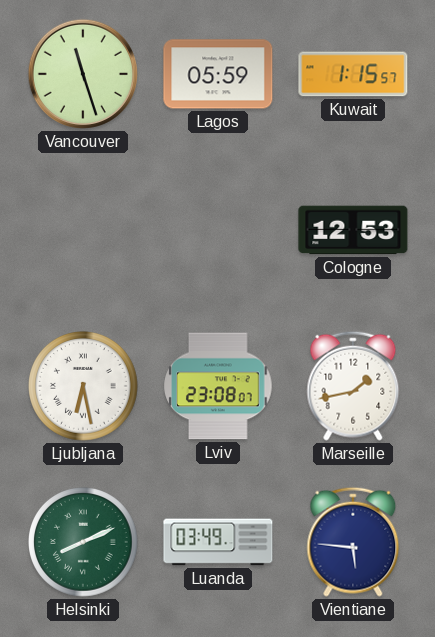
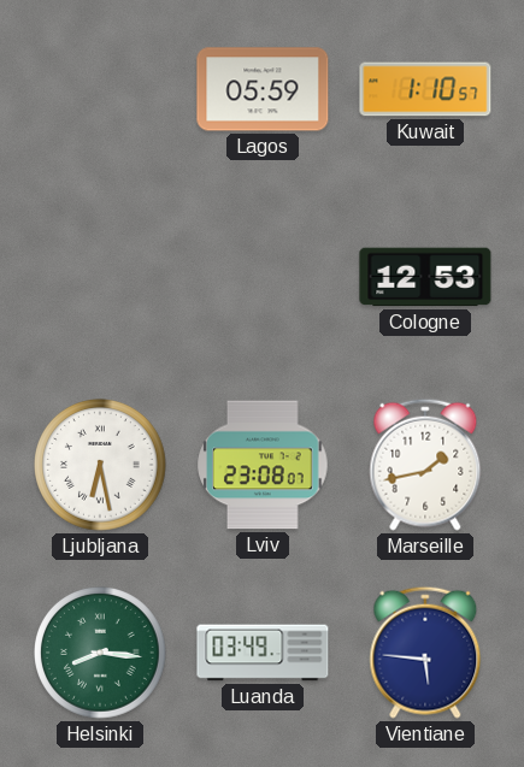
Vancouver: 11:27 -> none (83, 74)
Kuwait: 1:15 -> 1:10 (425, 89)
Helsinki: 8:11 -> 8:16 (101, 654)
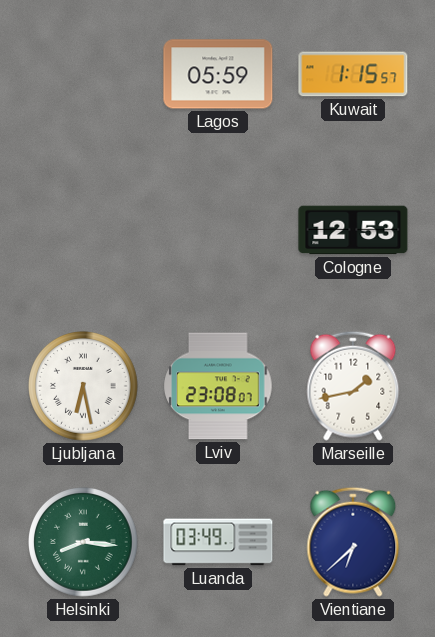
Kuwait: 1:10 -> 1:15 (353, 74)
Vientiane: 5:46 -> 6:38 (353, 542)
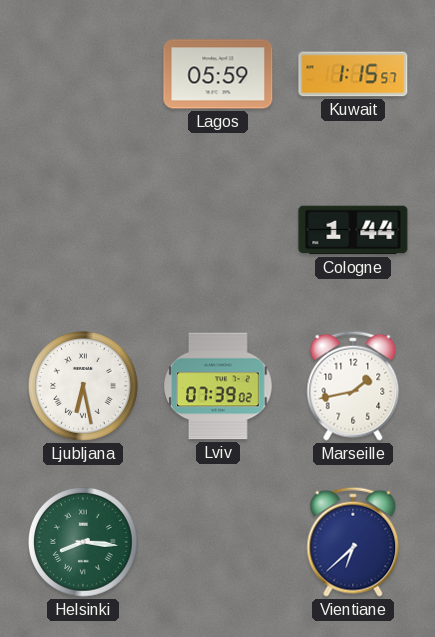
Cologne: 12:53 -> 1:44 (353, 230)
Lviv: 23:08 -> 07:39 (218, 386)
Luanda: 03:49 -> none (218, 542)
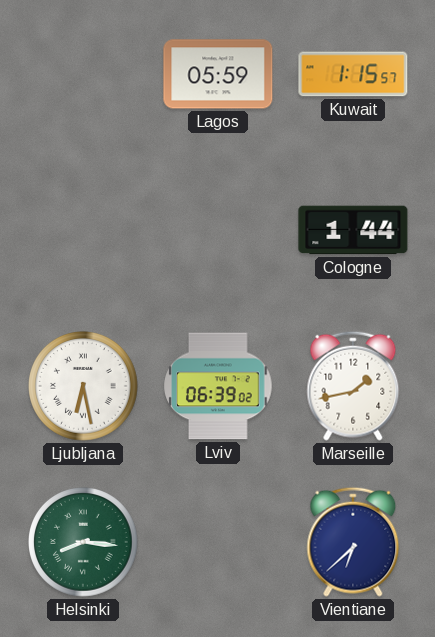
Lviv: 07:39 -> 06:39 (218, 386)
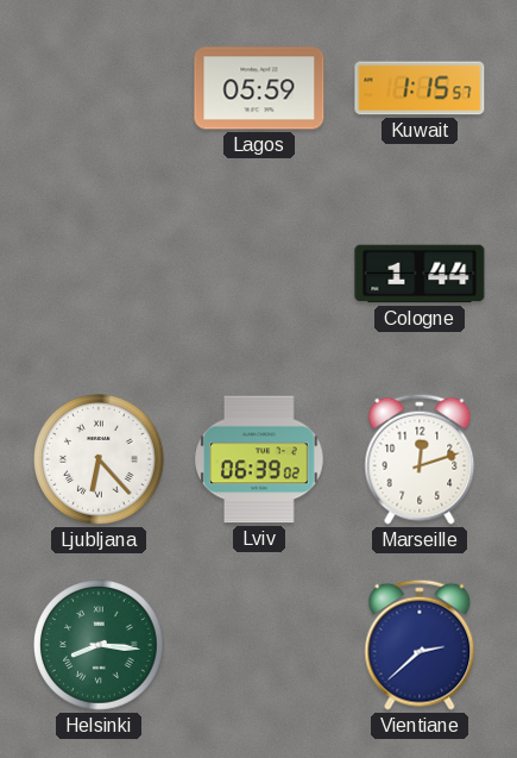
Ljubljana: 6:28 -> 6:23 (100, 461)
Marseille: 1:43 -> 12:12 (420, 459)
Vientiane: 6:38 -> 2:38 (420, 645)
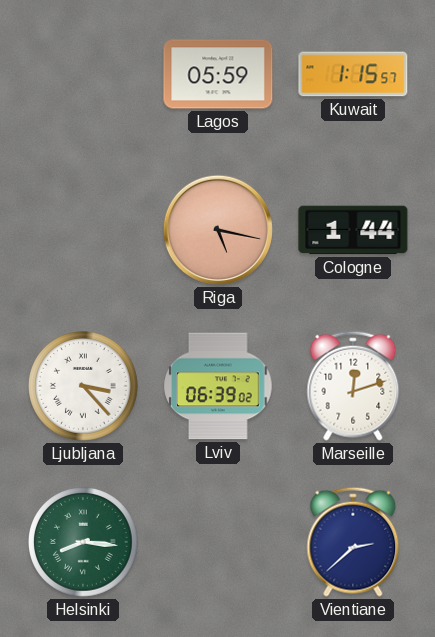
Riga: none -> 5:17 (218, 230)
Ljubljana: 6:23 -> 3:23 (84, 387)
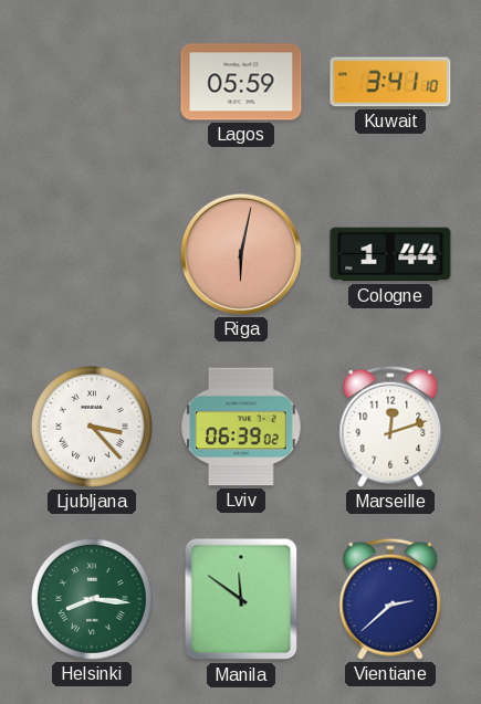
Kuwait: 1:15 -> 3:41 (390, 82)
Riga: 5:17 -> 6:02 (241, 254)
Manila: none -> 11:51 (241, 599)
